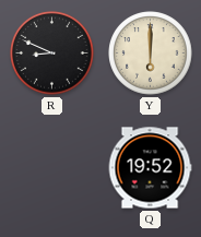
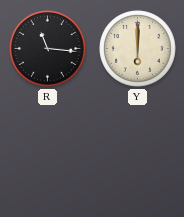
R: 8:49 -> 11:16 (48, 49)
Q: 19:52 -> none (150, 168)
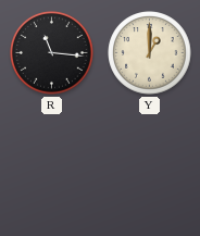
Y: 6:00 -> 1:00 (150, 53)
